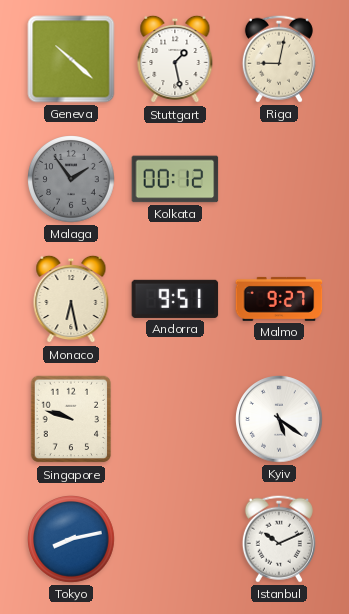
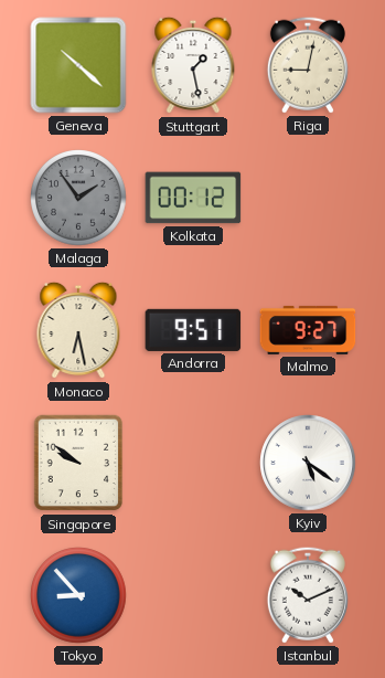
Singapore: 9:48 -> 9:51 (78, 463)
Tokyo: 8:13 -> 8:53 (78, 595)
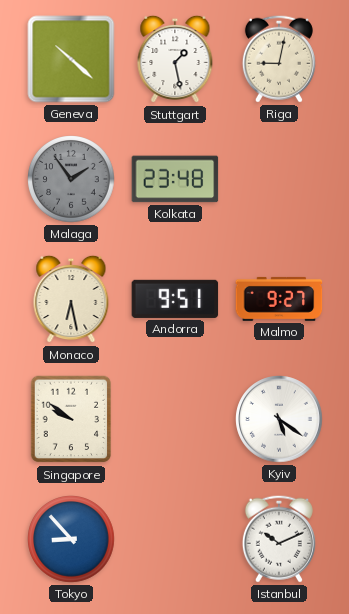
Kolkata: 00:12 -> 23:48 (175, 179)
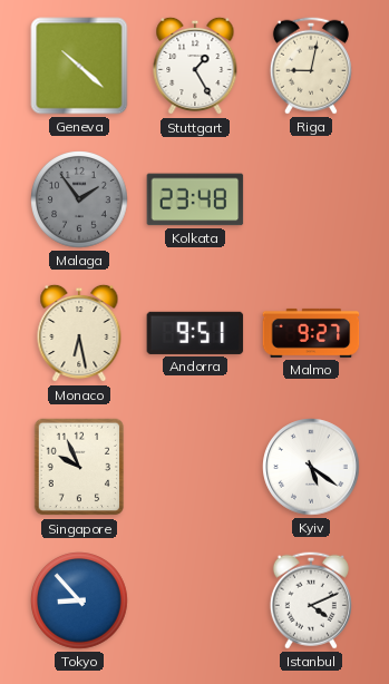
Stuttgart: 1:28 -> 1:25 (195, 66)
Singapore: 9:51 -> 9:56 (79, 467)
Istanbul: 10:11 -> 4:11 (311, 600)
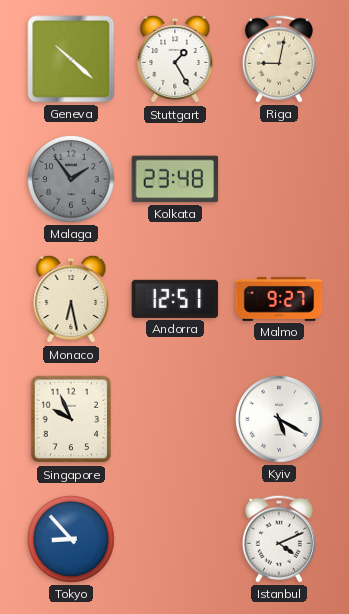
Andorra: 9:51 -> 12:51 (175, 299)
Kyiv: 5:21 -> 5:20 (279, 419)
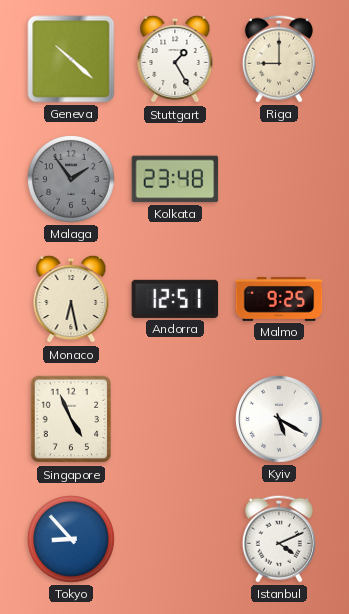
Riga: 9:02 -> 9:00 (279, 59)
Malmo: 9:27 -> 9:25 (279, 299)
Singapore: 9:56 -> 4:56 (71, 419)
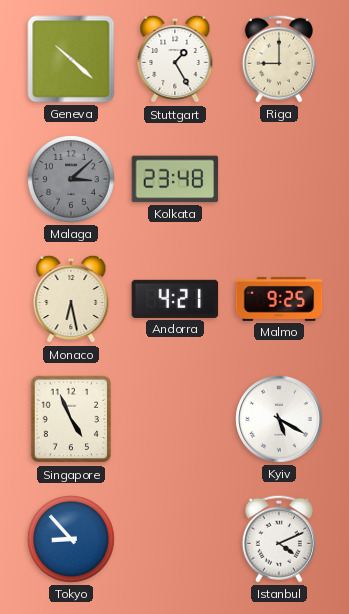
Malaga: 1:54 -> 3:08 (71, 179)
Andorra: 12:51 -> 4:21 (175, 299)
